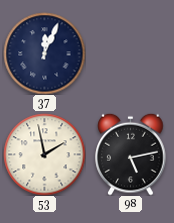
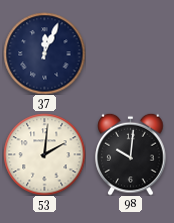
53: 1:58 -> 2:01 (44, 154)
98: 5:13 -> 10:01 (131, 154)
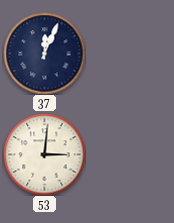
53: 2:01 -> 3:01 (44, 154)
98: 10:01 -> none (131, 154)
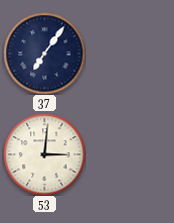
37: 12:04 -> 7:06 (44, 53)
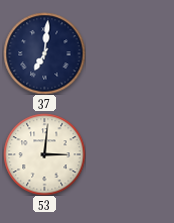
37: 7:06 -> 7:01 (44, 53)
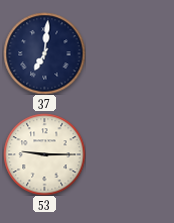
53: 3:01 -> 9:15 (44, 154)
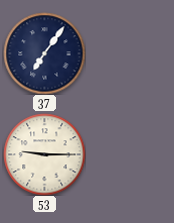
37: 7:01 -> 7:06 (44, 53)
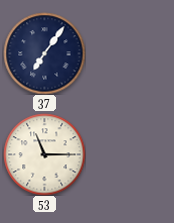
53: 9:15 -> 11:15 (44, 154)
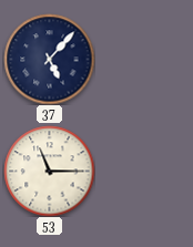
37: 7:06 -> 5:07 (49, 59)
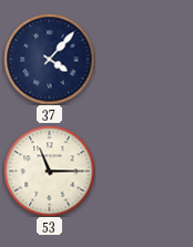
37: 5:07 -> 4:07 (49, 59)
